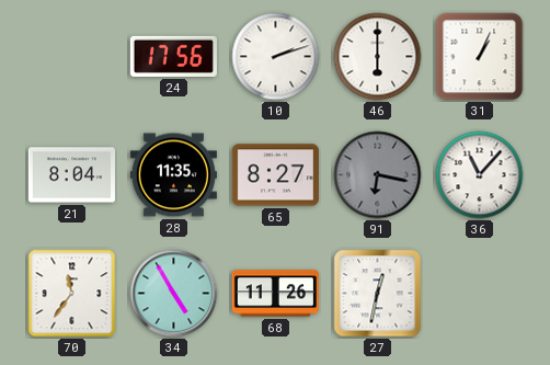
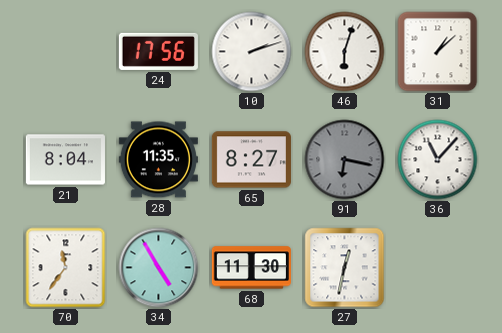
46: 6:00 -> 6:03 (345, 52)
31: 1:04 -> 1:08 (438, 52)
68: 11:26 -> 11:30 (251, 268)
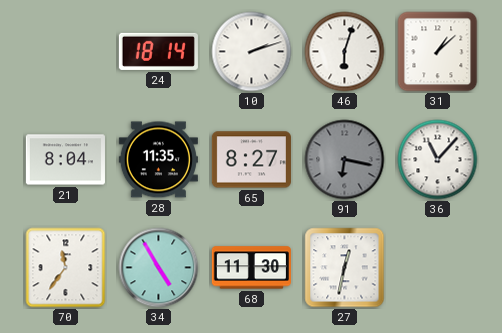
24: 17:56 -> 18:14 (158, 51)
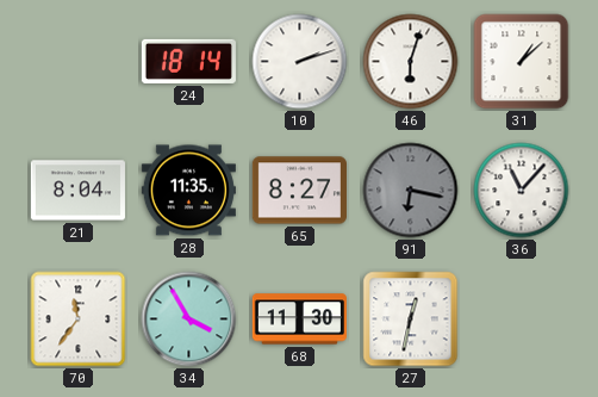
34: 4:55 -> 3:55 (189, 320)
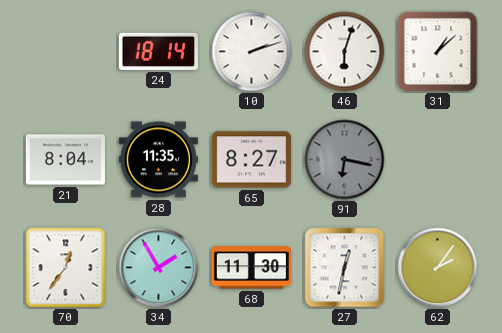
36: 11:07 -> none (522, 191)
70: 11:36 -> 12:36 (66, 268)
34: 3:55 -> 1:55 (159, 268)
62: none -> 2:06 (438, 268)
